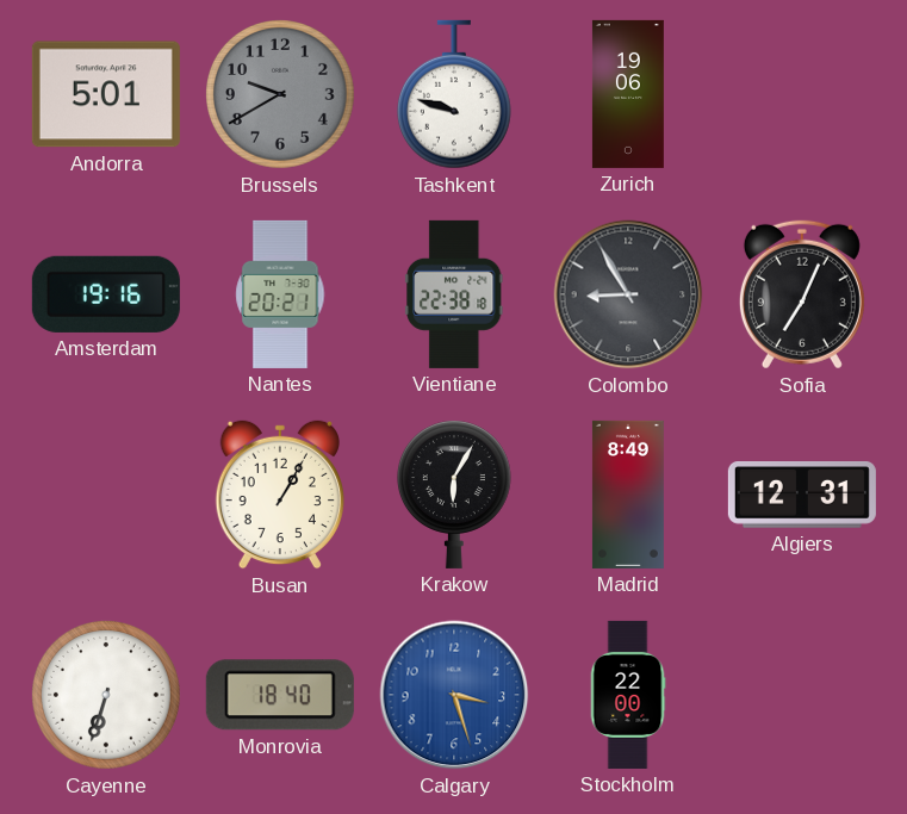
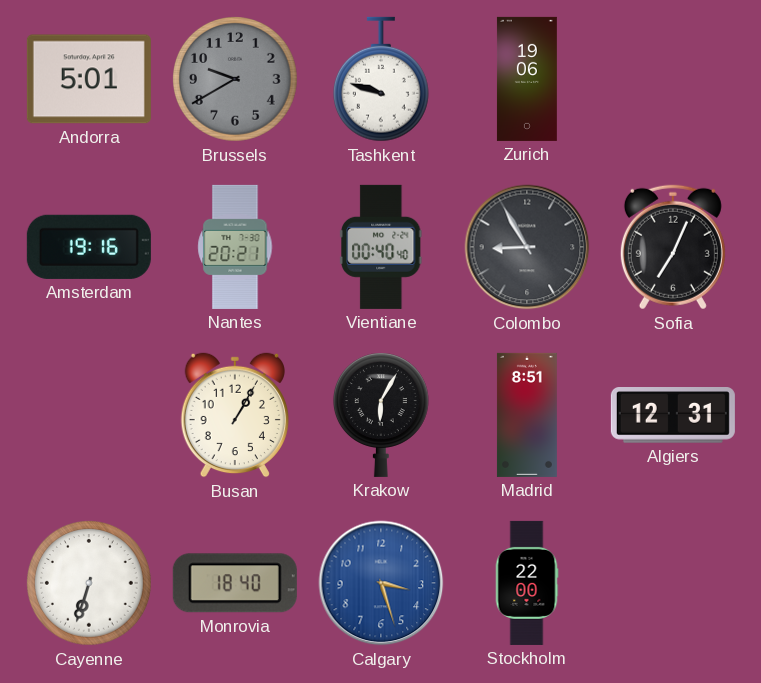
Vientiane: 22:38 -> 00:40 (381, 247)
Madrid: 8:49 -> 8:51 (527, 415)
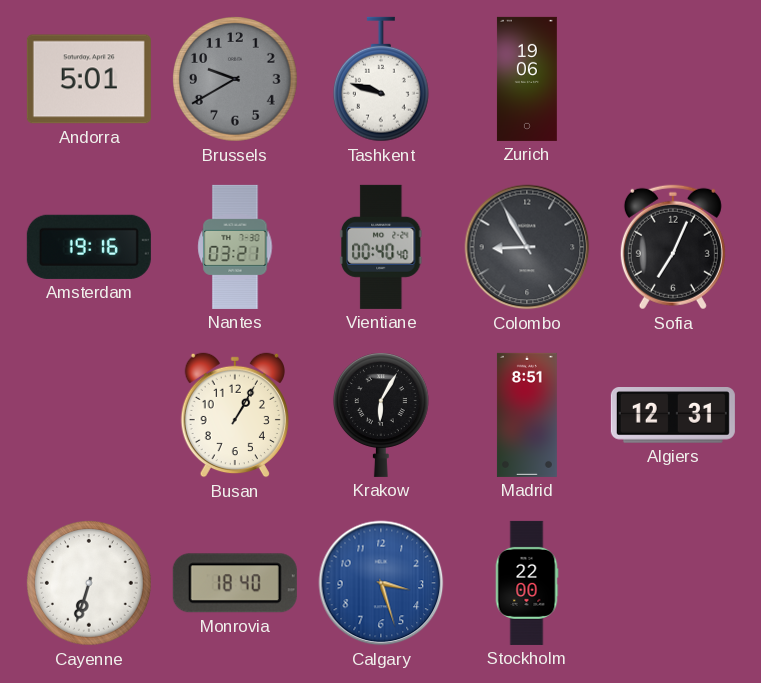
Nantes: 20:21 -> 03:21 (235, 247)
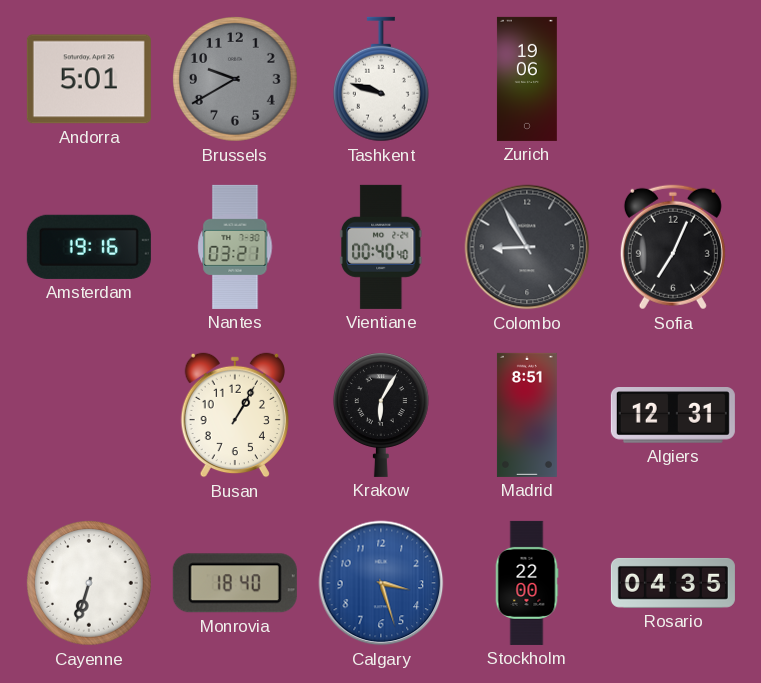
Rosario: none -> 04:35 (673, 583)
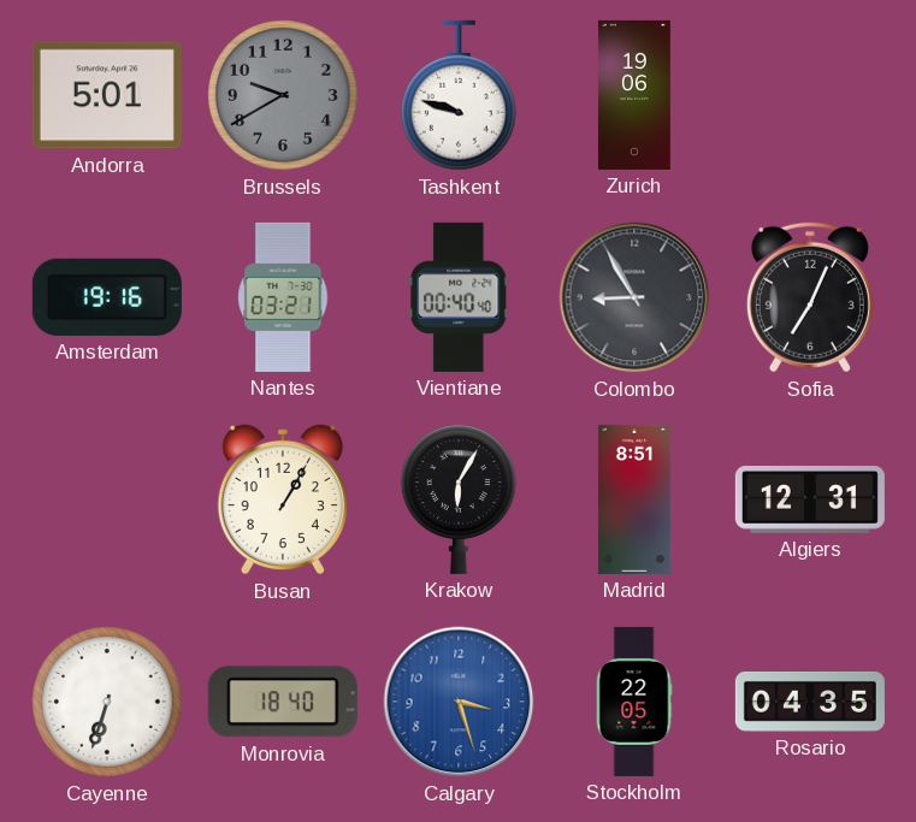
Stockholm: 22:00 -> 22:05 (634, 702)
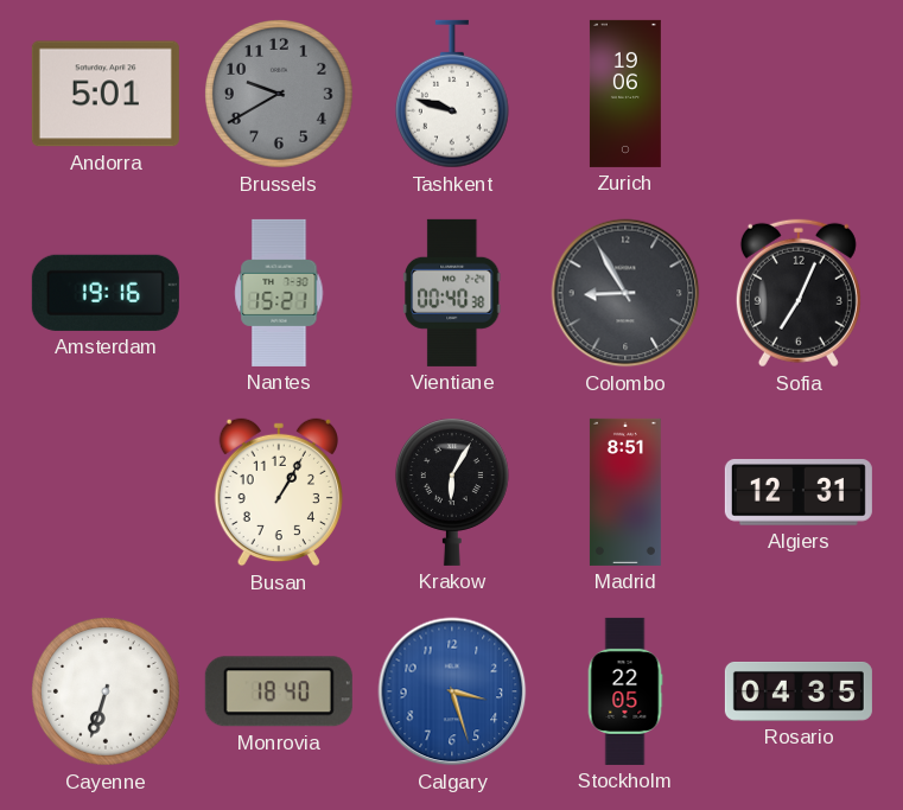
Nantes: 03:21 -> 15:21 (279, 293)
Vientiane: 00:40:40 -> 00:40:38 (452, 293)
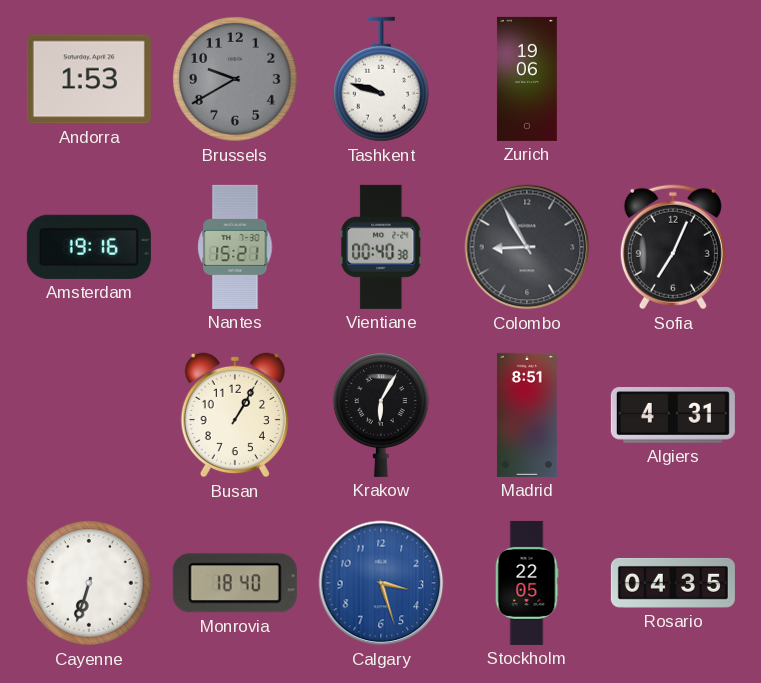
Andorra: 5:01 -> 1:53 (89, 79)
Algiers: 12:31 -> 4:31 (673, 416)
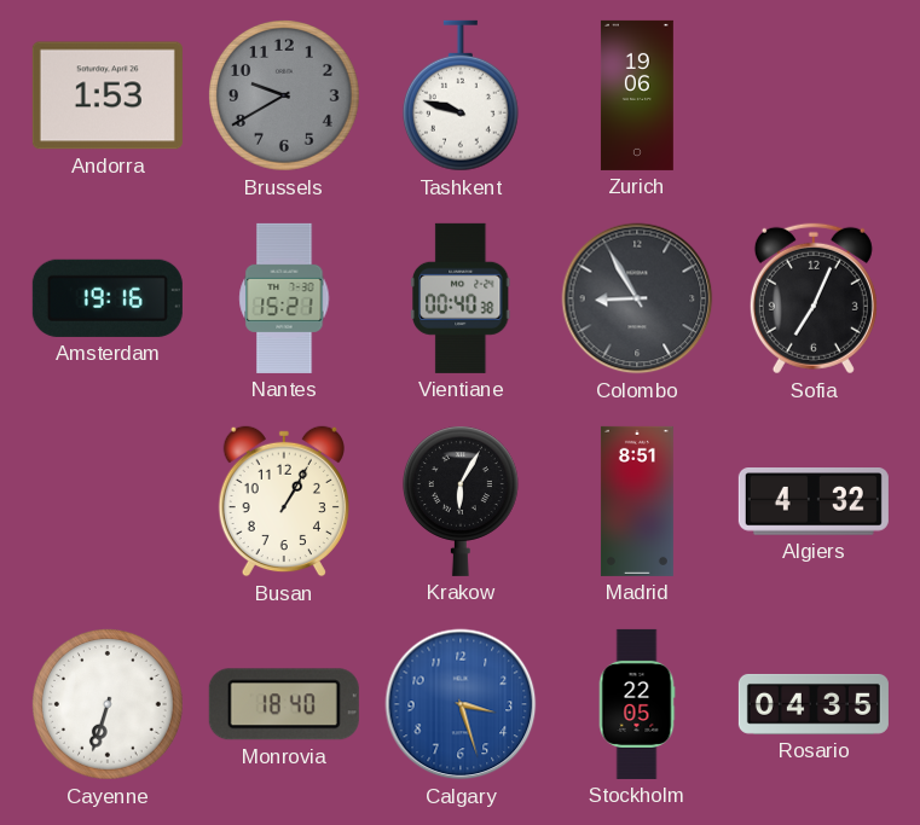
Algiers: 4:31 -> 4:32 (814, 502)
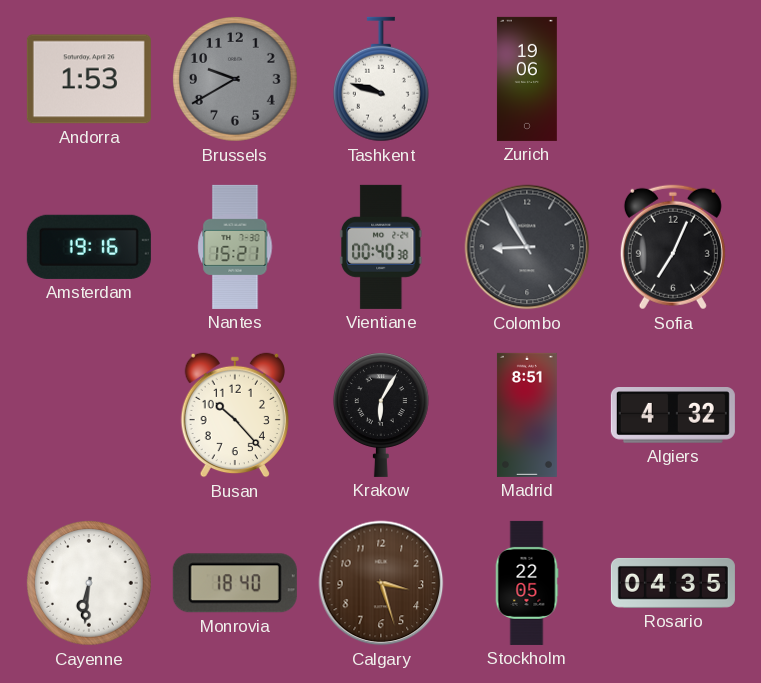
Busan: 1:05 -> 10:23 (235, 415)
Cayenne: 6:33 -> 6:31 (90, 584)
Calgary dial: blue -> brown (381, 583)
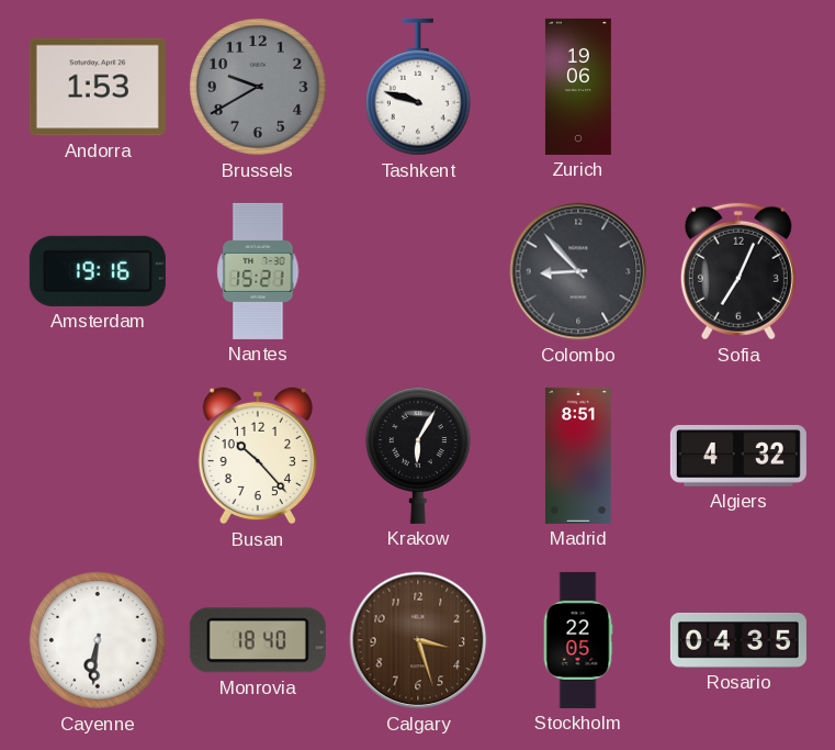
Vientiane: 00:40 -> none (381, 247)
Colombo: 8:55 -> 8:53 (578, 271)
